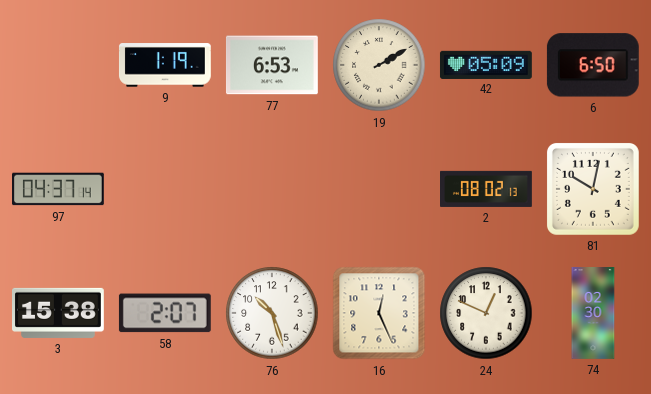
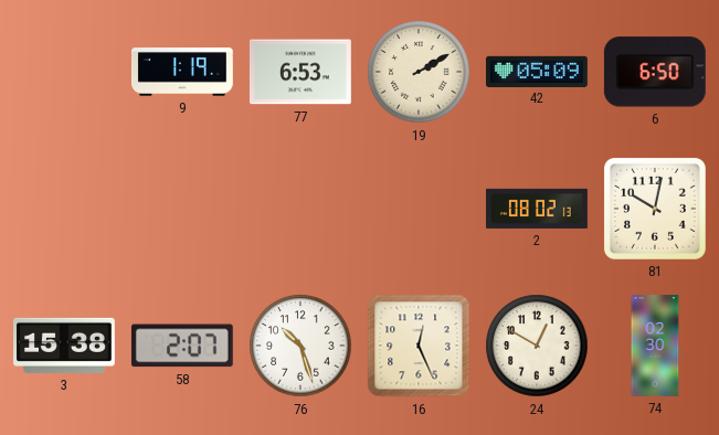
97: 04:37 -> none (59, 189)
24: 12:49 -> 12:50 (537, 346)
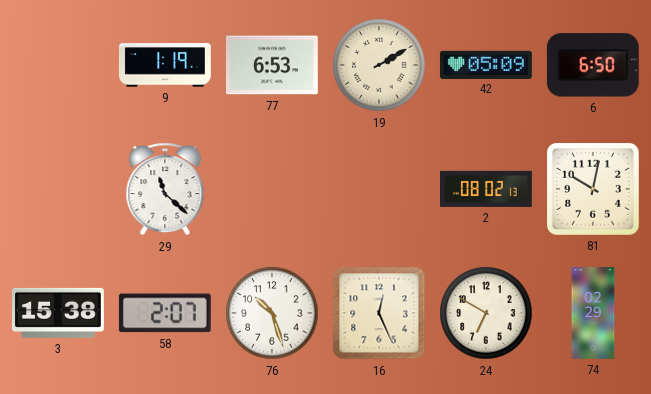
29: none -> 11:22 (165, 189)
24: 12:50 -> 6:50 (486, 313)
74: 02:30 -> 02:29 (593, 314)
